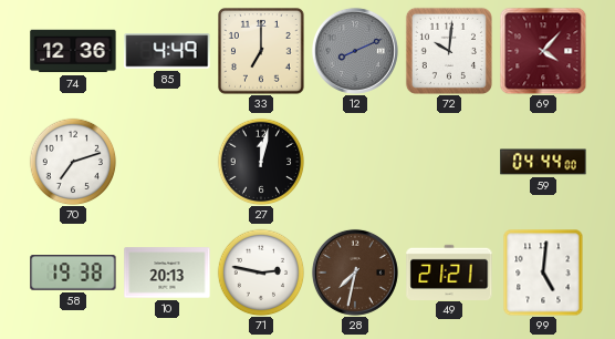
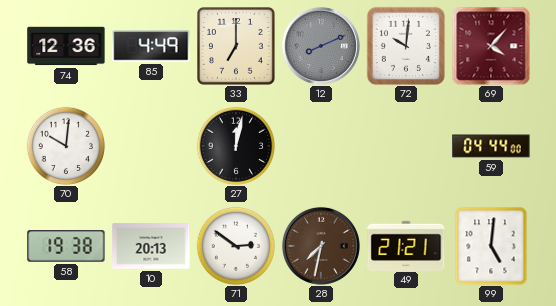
70: 7:12 -> 10:01 (66, 146)
71: 2:47 -> 2:51 (236, 246)
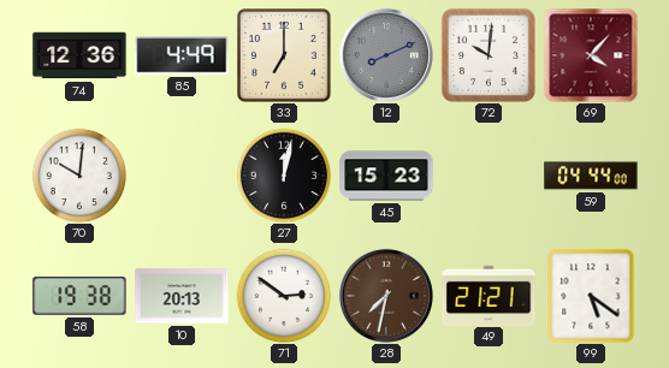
45: none -> 15:23 (386, 176)
99: 5:01 -> 5:21 (591, 296)
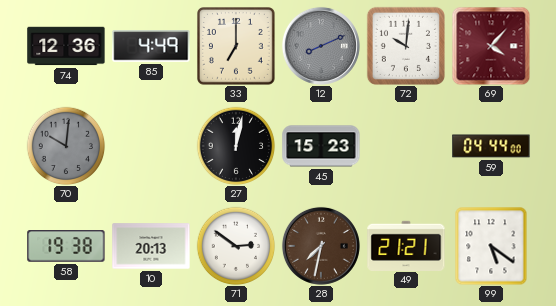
70 dial: white -> grey (66, 146)
